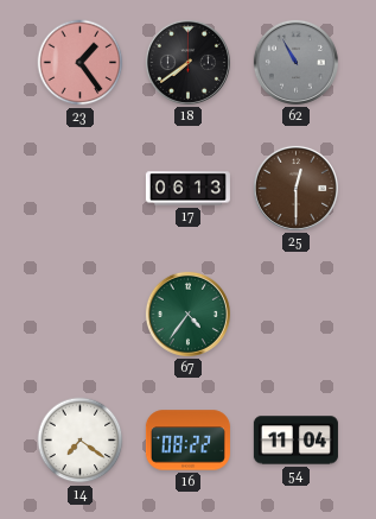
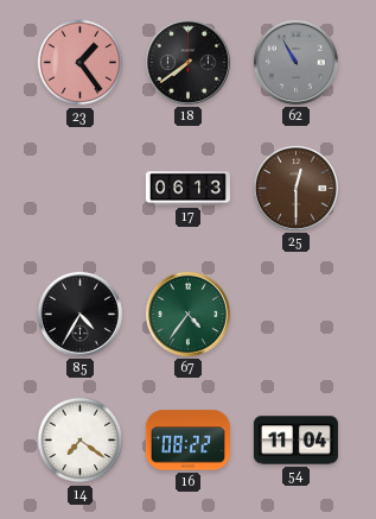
85: none -> 4:35 (79, 314)
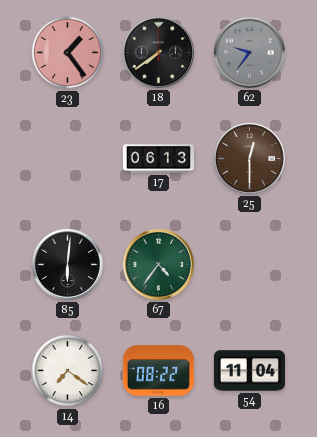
62: 10:55 -> 9:36 (249, 52)
85: 4:35 -> 6:01 (67, 264)
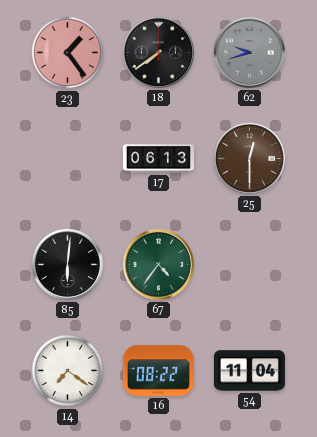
62: 9:36 -> 9:42 (249, 52)
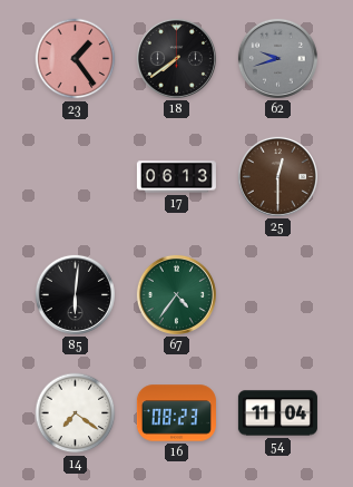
16: 08:22 -> 08:23 (176, 413)
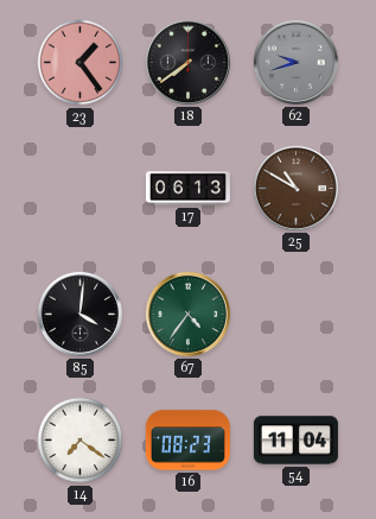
25: 12:30 -> 10:50 (295, 188)
85: 6:01 -> 4:01 (79, 314)
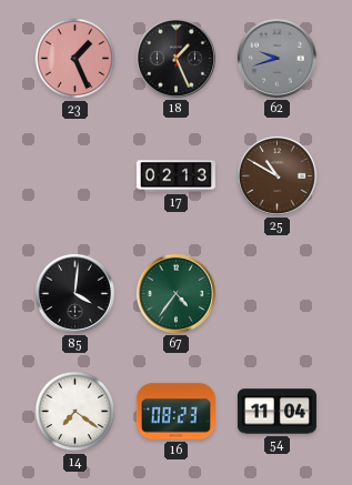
23: 1:24 -> 1:26 (76, 59)
18: 7:39 -> 1:26 (175, 58)
17: 06:13 -> 02:13 (175, 176)
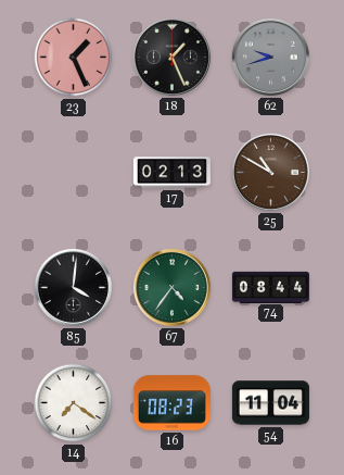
74: none -> 08:44 (270, 287)
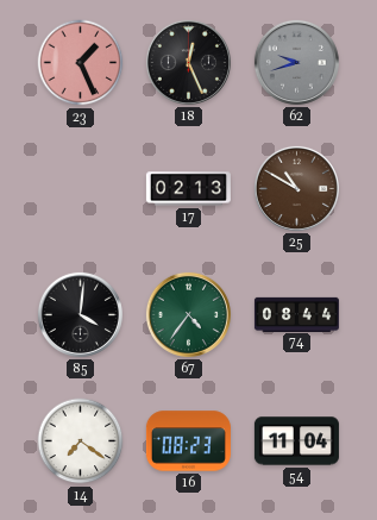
18: 1:26 -> 12:26 (188, 62)
